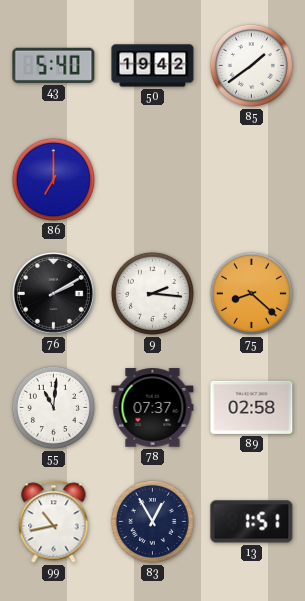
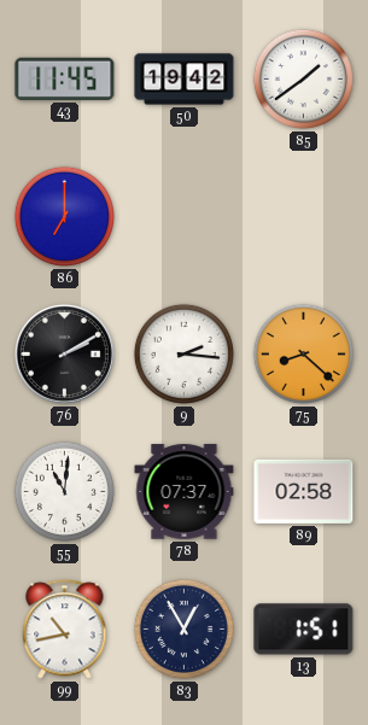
43: 5:40 -> 11:45 (65, 78)
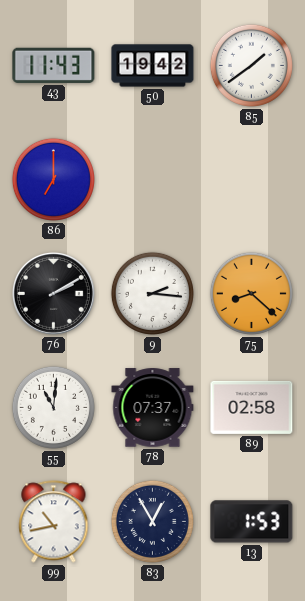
43: 11:45 -> 11:43 (54, 65)
13: 1:51 -> 1:53 (252, 522)
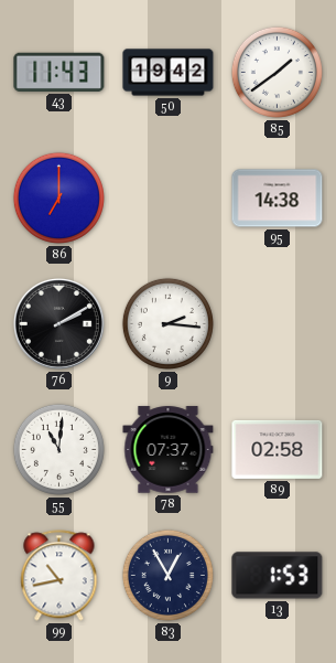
95: none -> 14:38 (278, 199)
75: 8:22 -> none (251, 293)
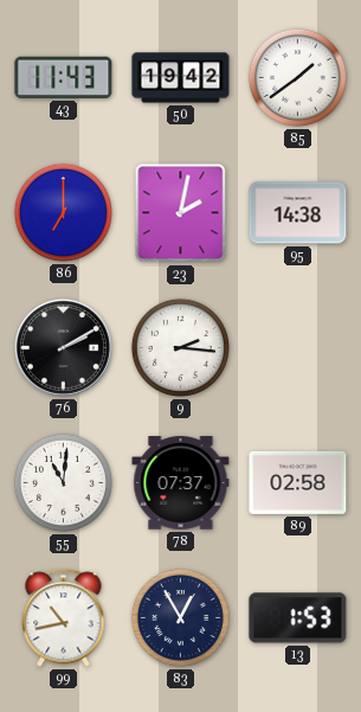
23: none -> 2:02 (181, 213)
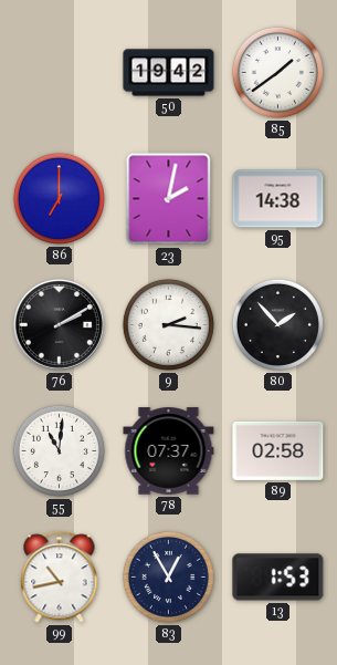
43: 11:43 -> none (64, 77)
80: none -> 1:53 (277, 324)
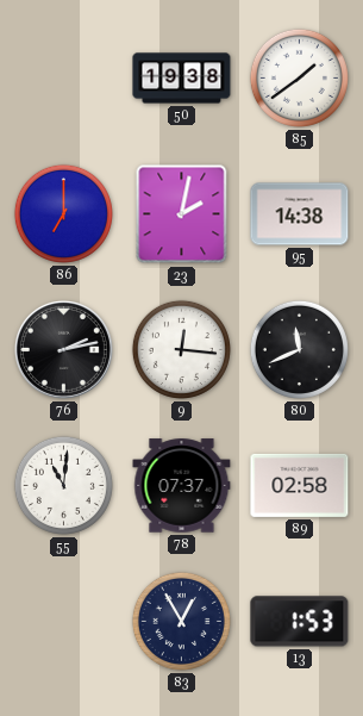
50: 19:42 -> 19:38 (182, 79)
76: 2:10 -> 2:13 (63, 349)
9: 2:16 -> 12:16 (181, 349)
80: 1:53 -> 11:41 (299, 349)
99: 10:43 -> none (60, 578)
